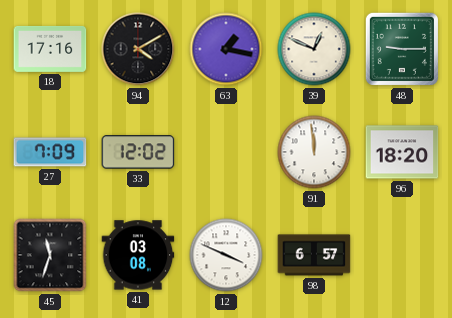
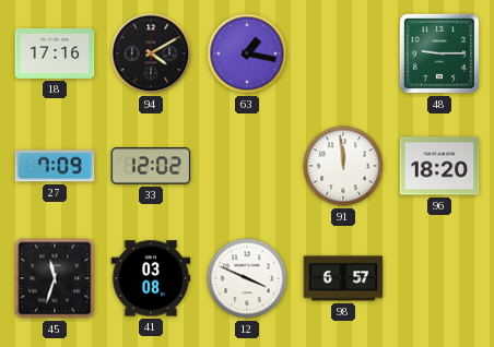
39: 12:49 -> none (314, 49)
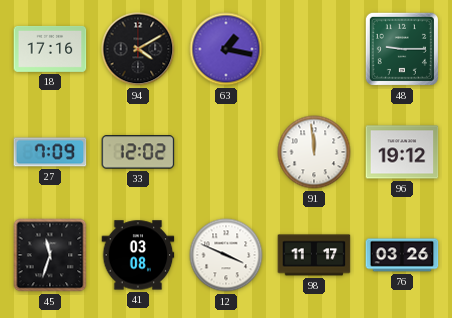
96: 18:20 -> 19:12 (402, 152)
98: 6:57 -> 11:17 (314, 255)
76: none -> 03:26 (402, 255)
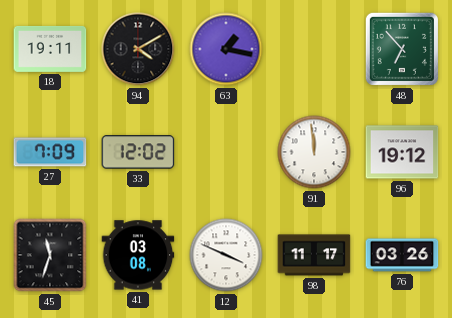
18: 17:16 -> 19:11 (50, 49)
48: 9:15 -> 6:53 (402, 49)
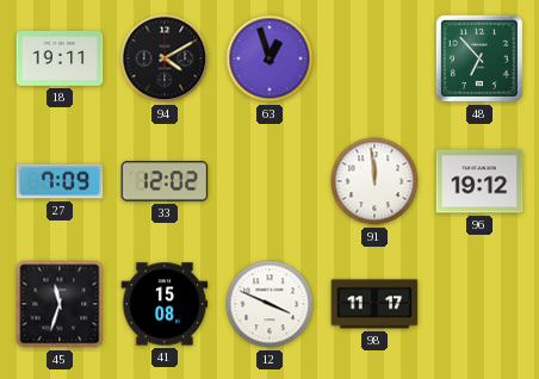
63: 1:17 -> 12:57 (269, 58)
41: 03:08 -> 15:08 (165, 304)
76: 03:26 -> none (402, 255)
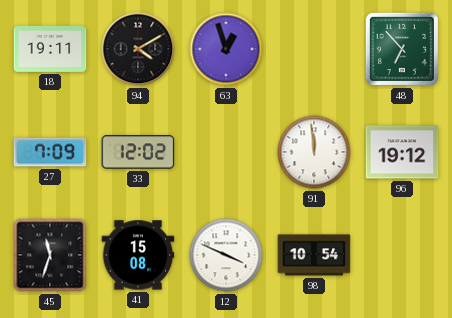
98: 11:17 -> 10:54 (314, 255)
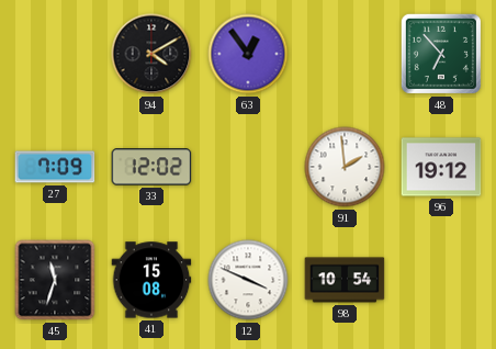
18: 19:11 -> none (50, 49)
63: 12:57 -> 12:54 (248, 54)
91: 11:59 -> 1:59 (345, 167)
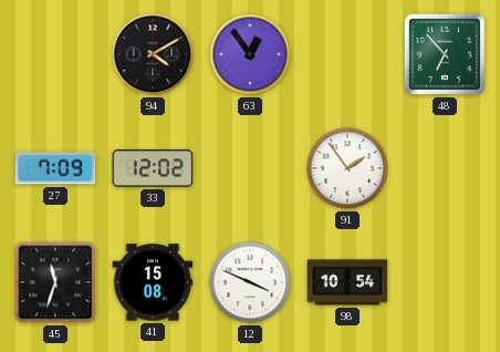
91: 1:59 -> 1:54 (347, 168)
96: 19:12 -> none (441, 167)
